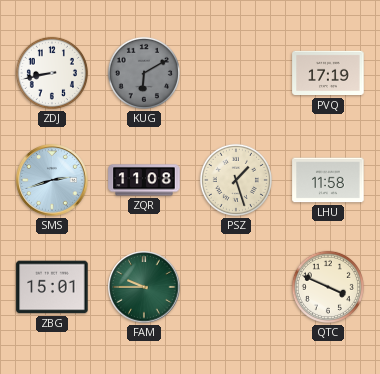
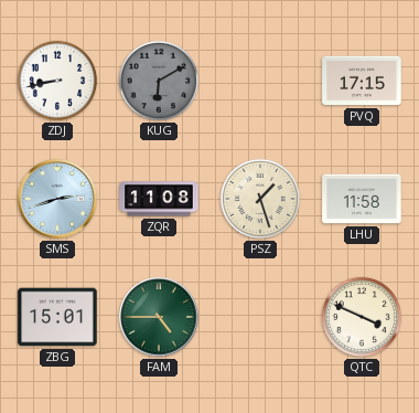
PVQ: 17:19 -> 17:15 (362, 81)
FAM: 9:45 -> 4:45 (159, 317)
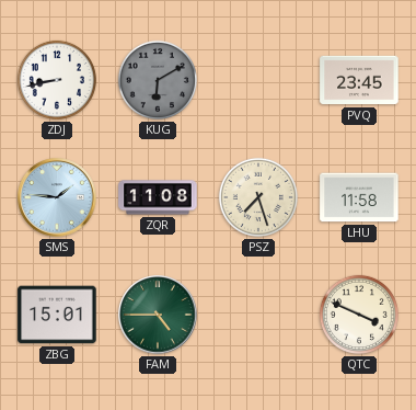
PVQ: 17:15 -> 23:45 (359, 80)
SMS: 2:42 -> 1:46 (57, 197)
PSZ: 1:27 -> 7:27 (258, 197)
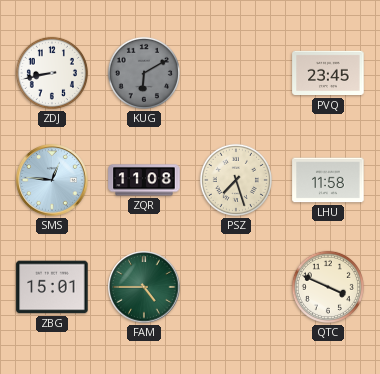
SMS: 1:46 -> 12:46 (52, 180)
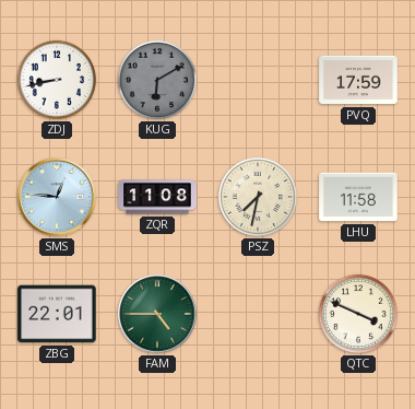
PVQ: 23:45 -> 17:59 (358, 80)
PSZ: 7:27 -> 7:32 (258, 197)
ZBG: 15:01 -> 22:01 (57, 314)
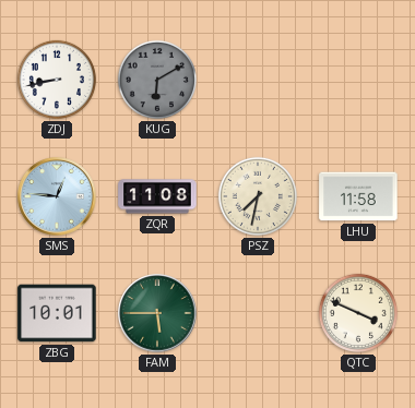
PVQ: 17:59 -> none (358, 80)
ZBG: 22:01 -> 10:01 (57, 313)
FAM: 4:45 -> 5:45 (157, 313)
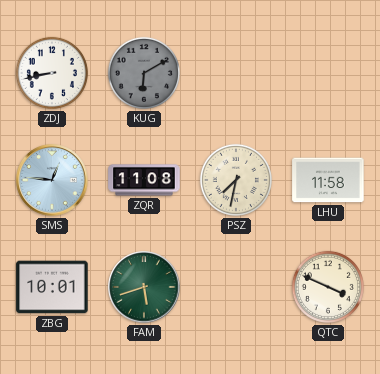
FAM: 5:45 -> 5:42 (144, 287)
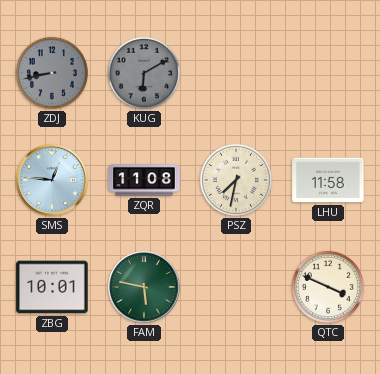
ZDJ dial: white -> grey (52, 73)
FAM: 5:42 -> 5:47 (144, 287)
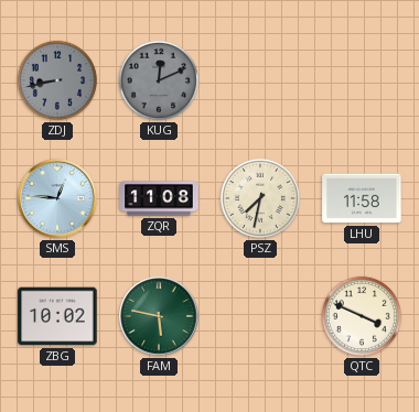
KUG: 6:10 -> 12:11 (159, 80)
ZBG: 10:01 -> 10:02 (57, 316)
